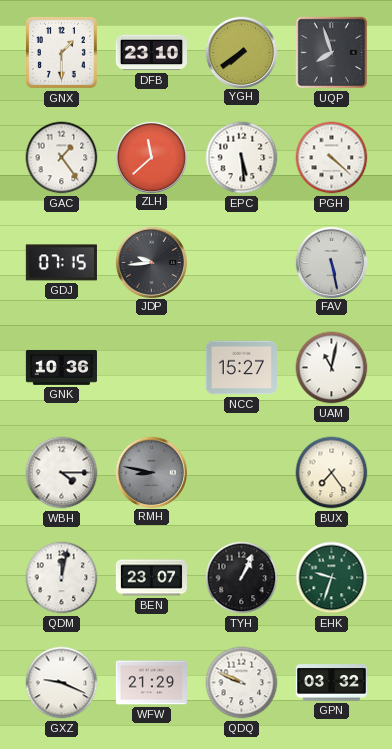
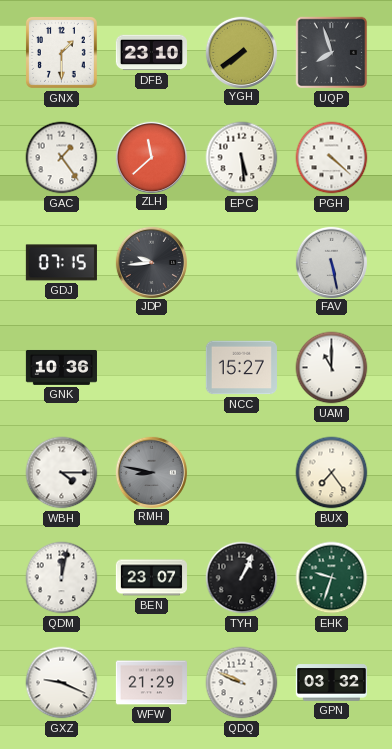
UAM: 11:02 -> 11:00 (332, 368)
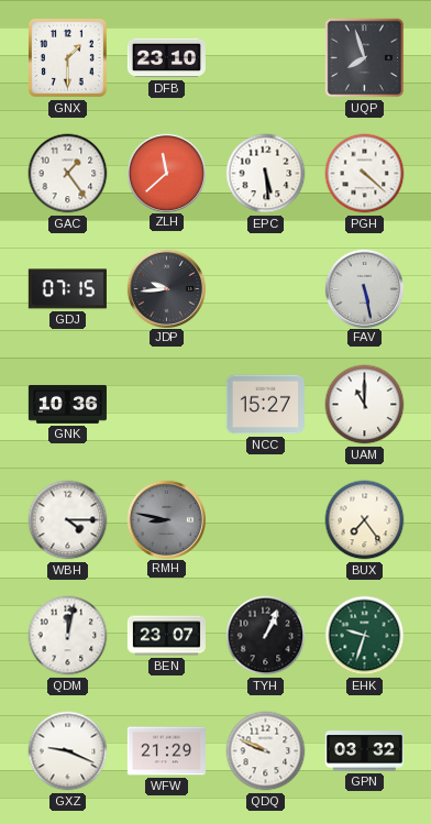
YGH: 7:39 -> none (241, 52)
